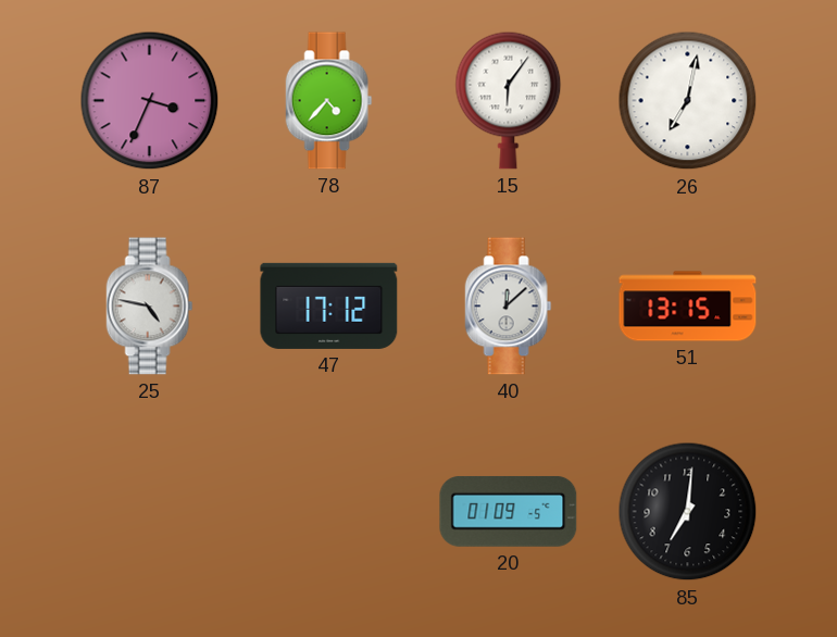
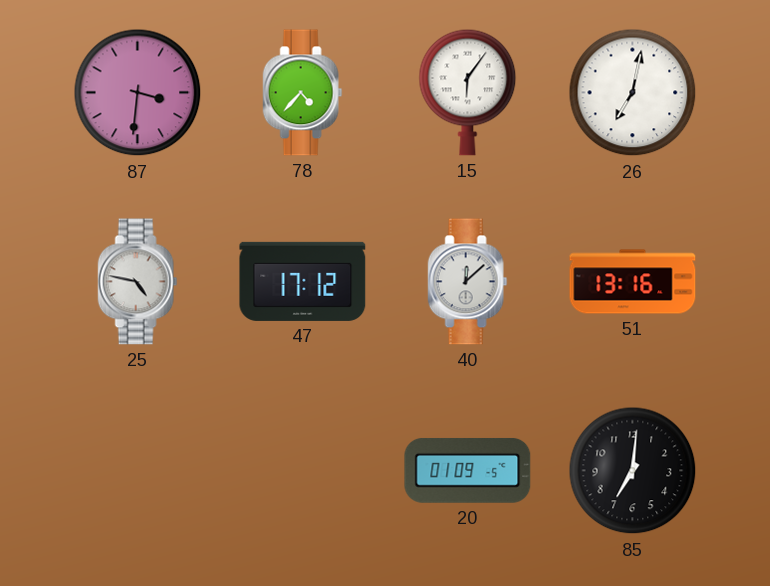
87: 3:34 -> 3:31 (138, 93)
51: 13:15 -> 13:16 (633, 282)
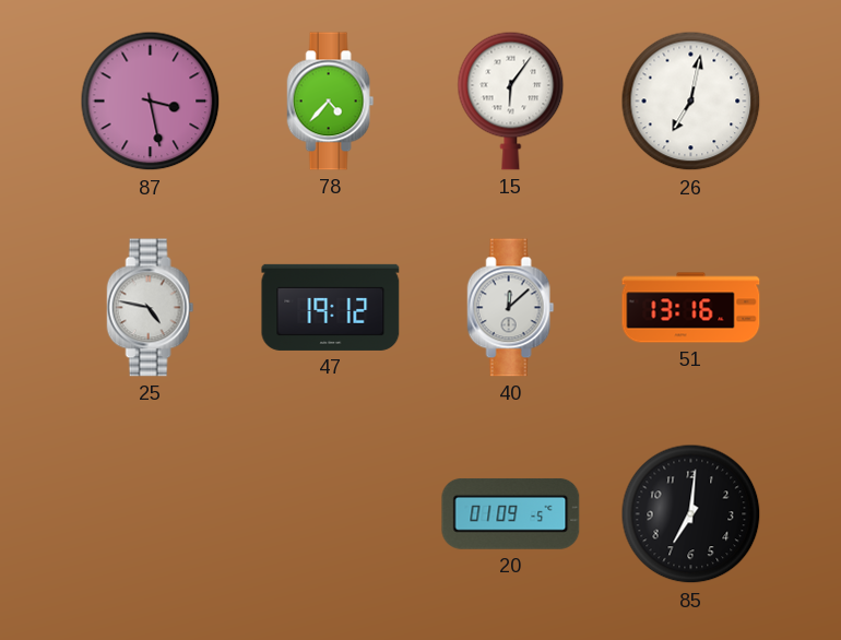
87: 3:31 -> 3:28 (151, 102)
47: 17:12 -> 19:12 (331, 307)
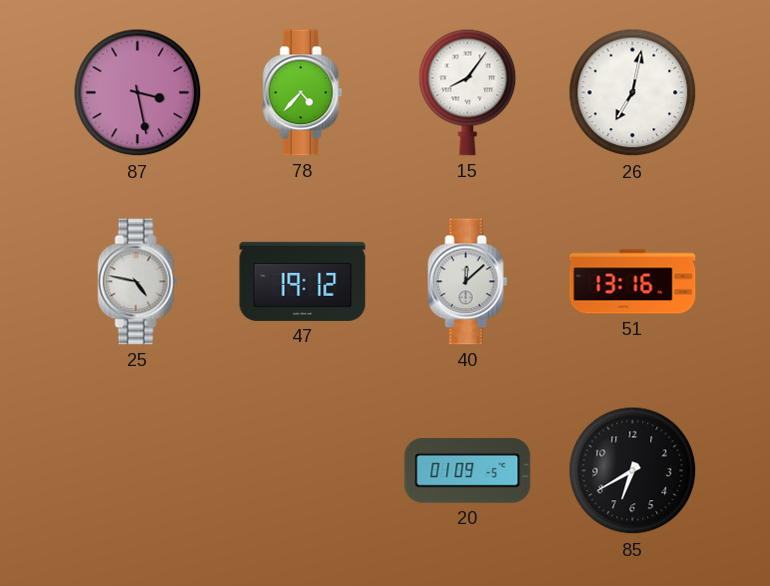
15: 6:06 -> 8:06 (468, 92)
85: 7:01 -> 6:40 (633, 471)
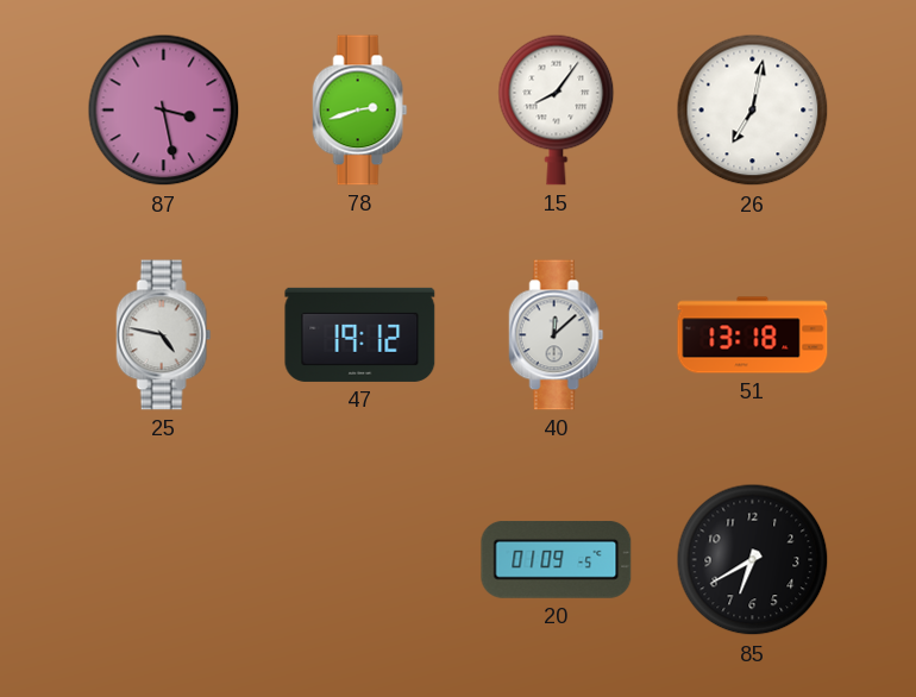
78: 4:37 -> 2:42 (360, 111)
51: 13:16 -> 13:18 (753, 335)
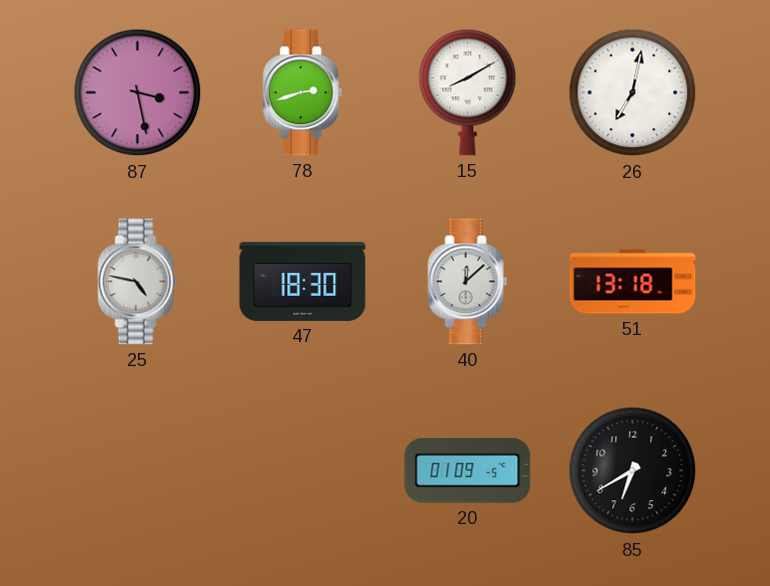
15: 8:06 -> 8:10 (468, 92)
47: 19:12 -> 18:30 (303, 281)
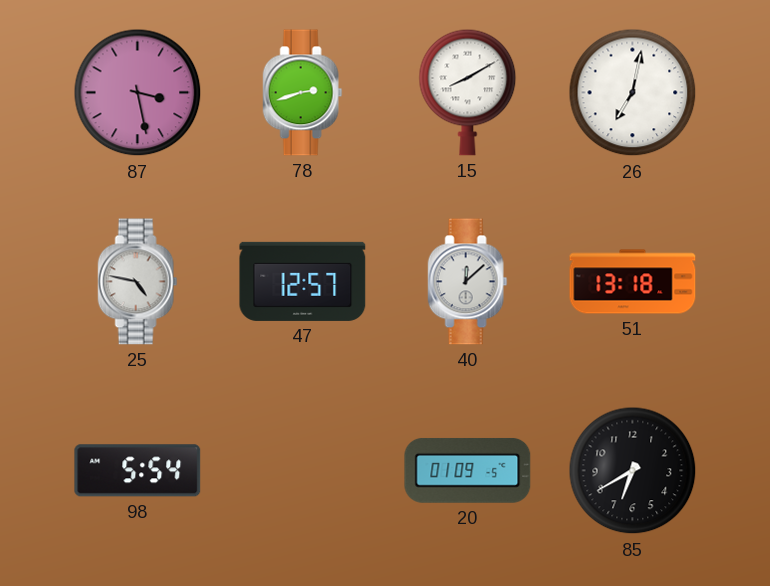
47: 18:30 -> 12:57 (303, 281)
98: none -> 5:54 (138, 471)
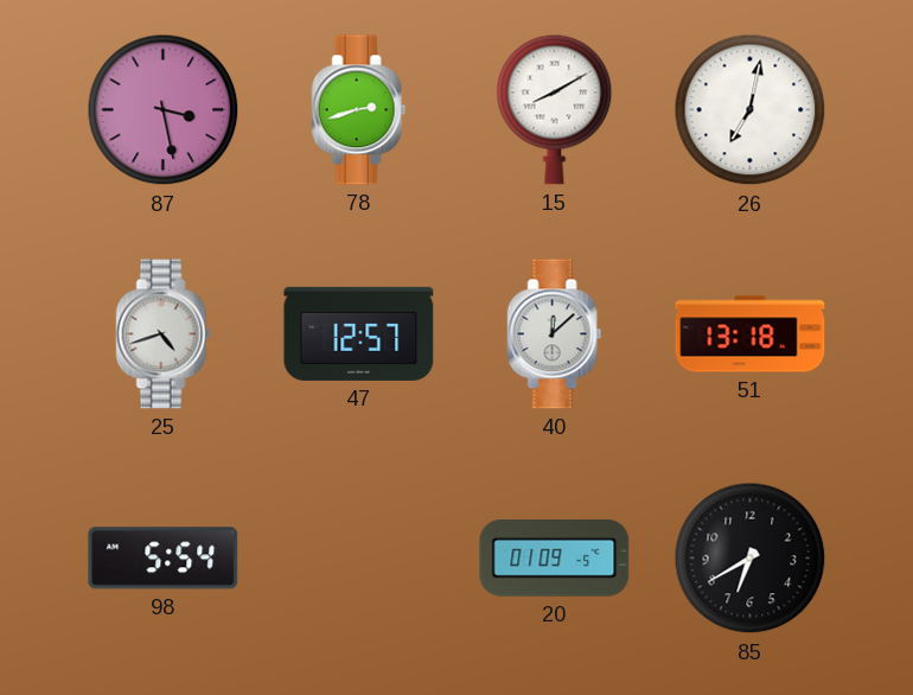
25: 4:47 -> 4:42 (164, 334)
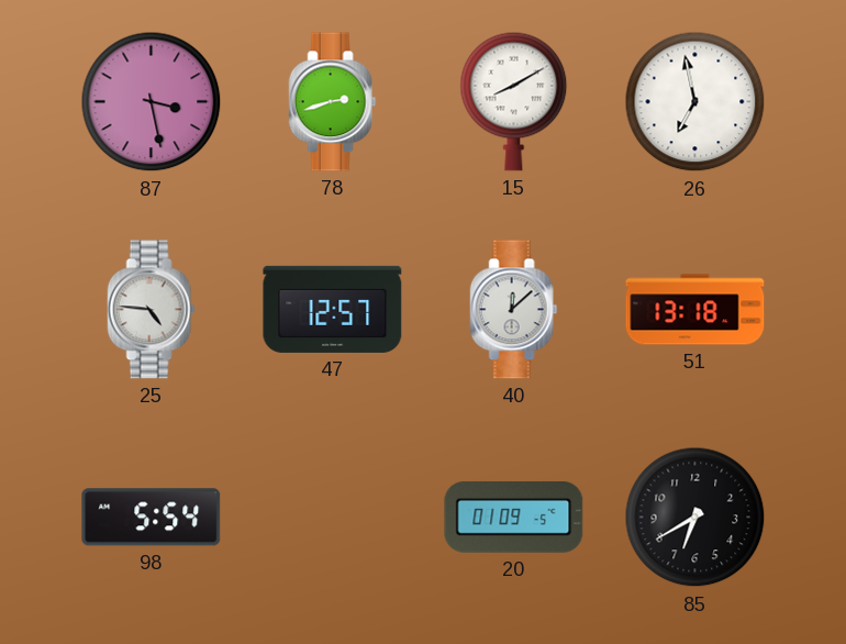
26: 7:02 -> 6:58 (695, 102)
25: 4:42 -> 4:46 (152, 310)
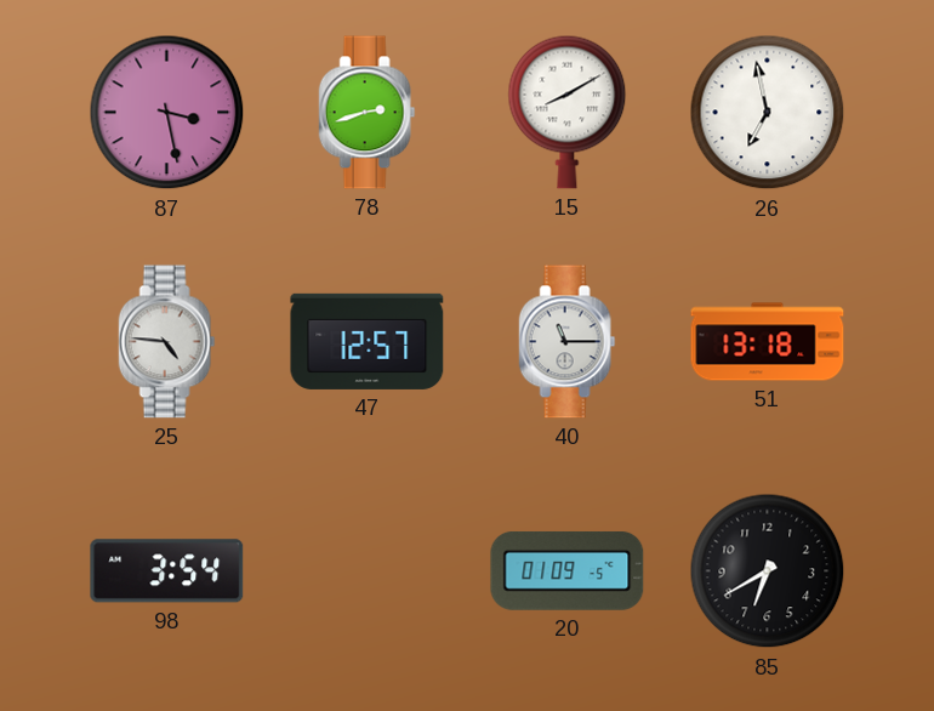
40: 12:08 -> 11:15 (568, 342)
98: 5:54 -> 3:54 (167, 571)
